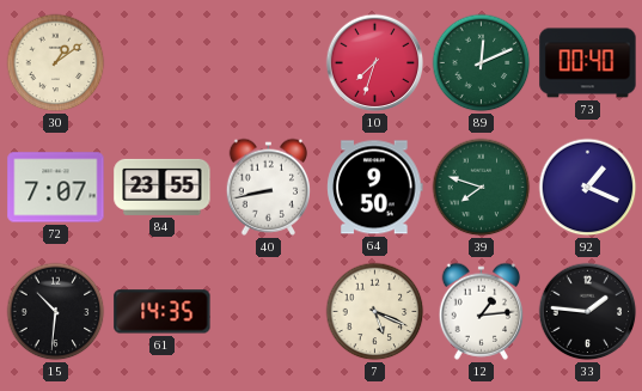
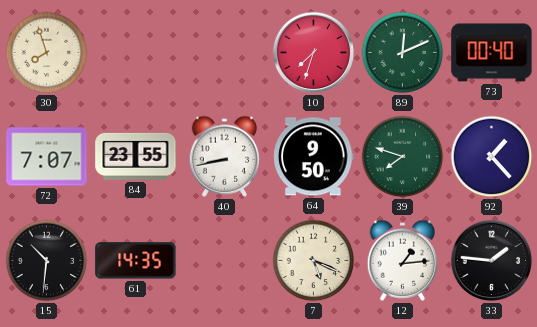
30: 1:09 -> 7:57 (47, 53)
92: 1:19 -> 1:23 (492, 157)
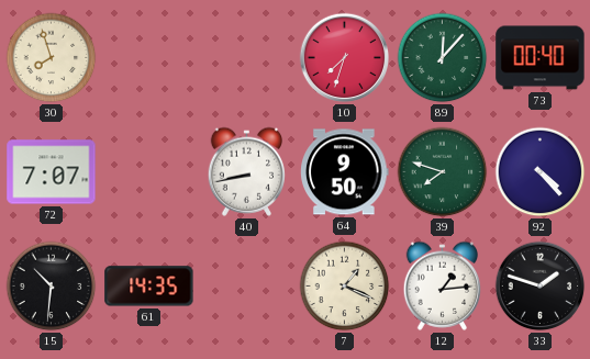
89: 12:11 -> 12:07 (443, 58)
84: 23:55 -> none (136, 156)
92: 1:23 -> 4:23 (541, 172)
7: 5:19 -> 1:19 (345, 287)
33: 1:46 -> 1:48 (541, 287)
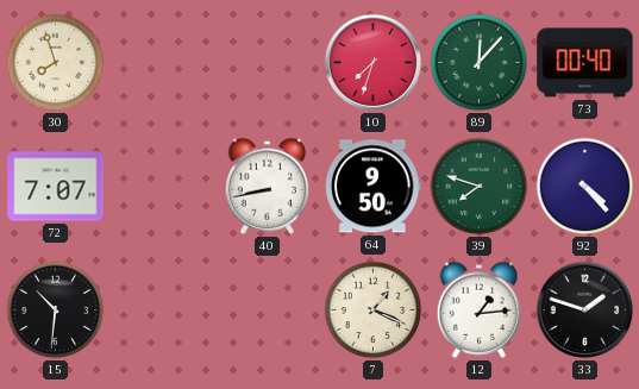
61: 14:35 -> none (149, 287)
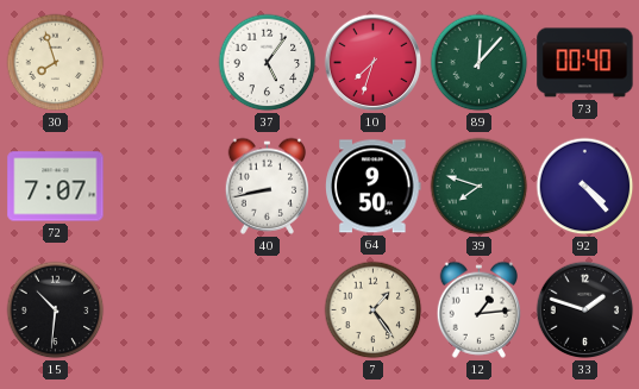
37: none -> 5:06 (268, 63)
7: 1:19 -> 1:24 (374, 310)
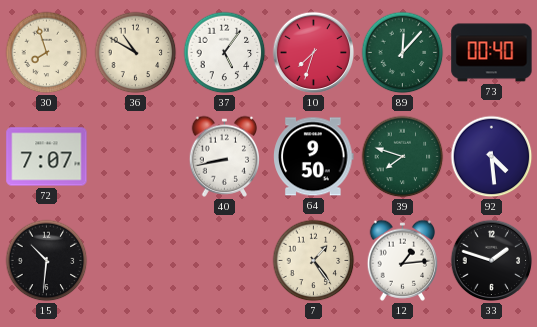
36: none -> 10:50 (136, 53)
92: 4:23 -> 4:29 (492, 157)
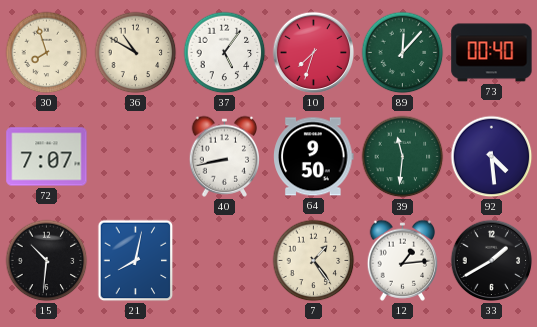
39: 7:48 -> 11:31 (403, 157)
21: none -> 8:02 (136, 261)
33: 1:48 -> 1:40 (492, 261)
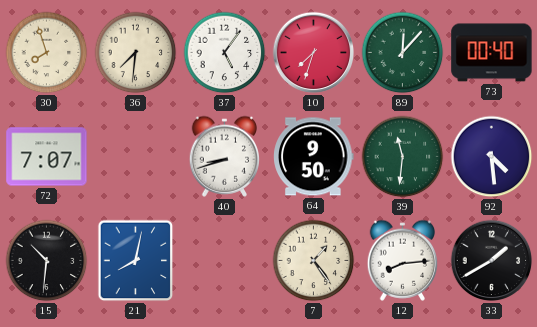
36: 10:50 -> 7:31 (136, 53)
40: 8:43 -> 8:42 (225, 156)
12: 1:14 -> 8:14 (403, 260)
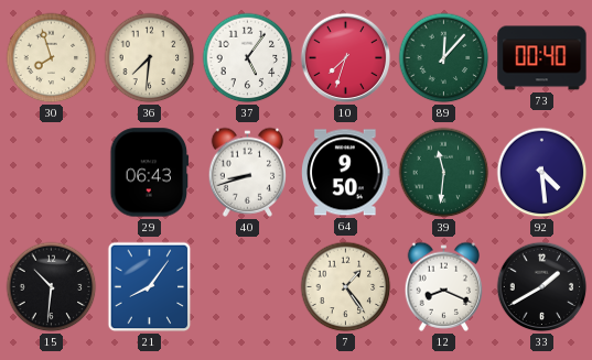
72: 7:07 -> none (47, 157)
29: none -> 06:43 (150, 173)
21: 8:02 -> 8:06 (150, 287)
12: 8:14 -> 8:19 (444, 286)
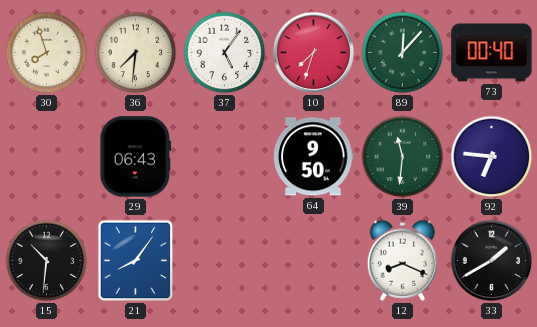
40: 8:42 -> none (248, 172)
92: 4:29 -> 6:46 (492, 157)
7: 1:24 -> none (346, 287)
